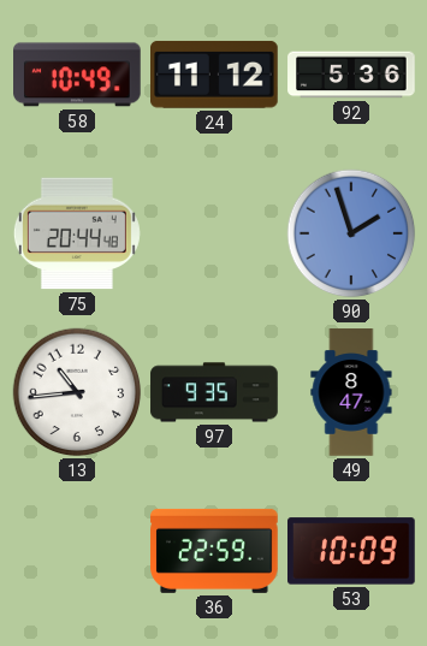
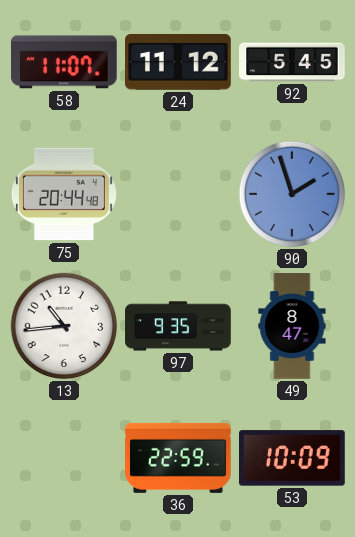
58: 10:49 -> 11:07 (65, 62)
92: 5:36 -> 5:45 (292, 62)
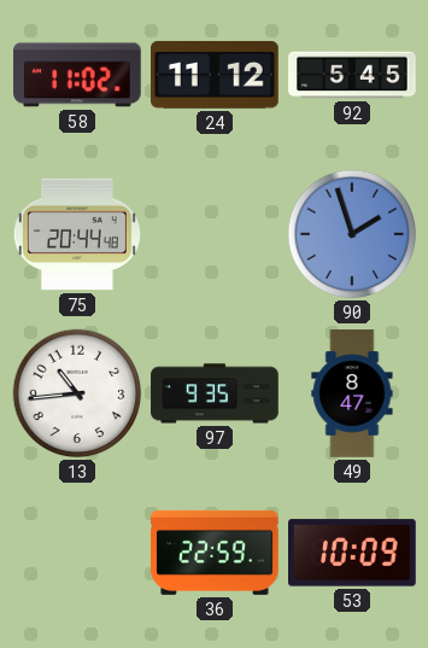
58: 11:07 -> 11:02 (78, 75)
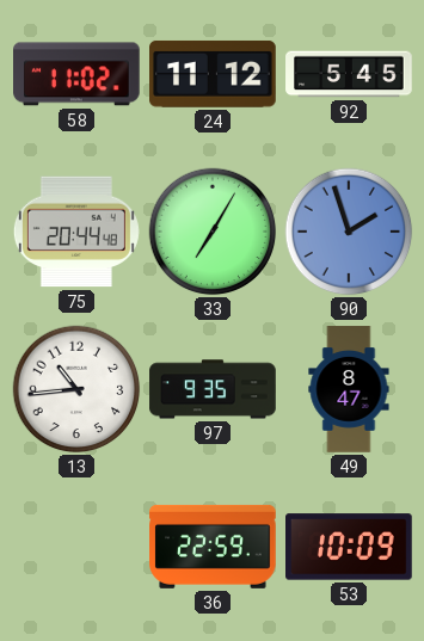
33: none -> 7:05 (213, 232)
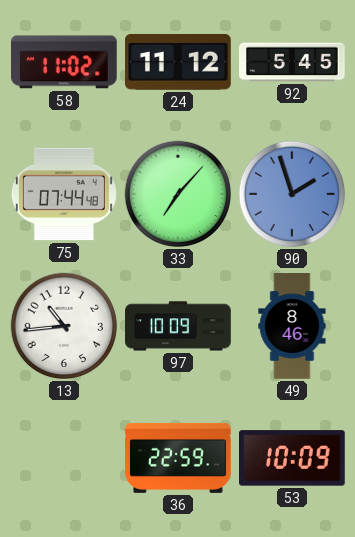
75: 20:44 -> 07:44 (64, 194)
33: 7:05 -> 7:07 (178, 194)
97: 9:35 -> 10:09 (178, 326)
49: 8:47 -> 8:46 (292, 326)
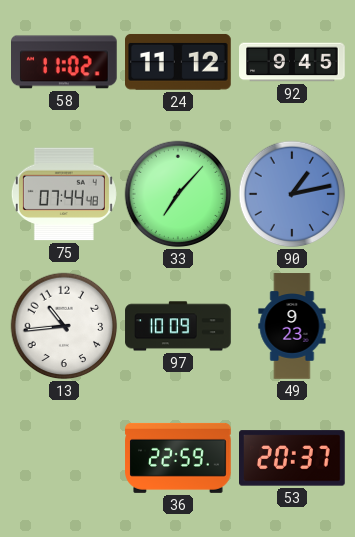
92: 5:45 -> 9:45 (292, 62)
90: 1:57 -> 1:13 (292, 194)
49: 8:46 -> 9:23 (292, 326)
53: 10:09 -> 20:37 (292, 458)
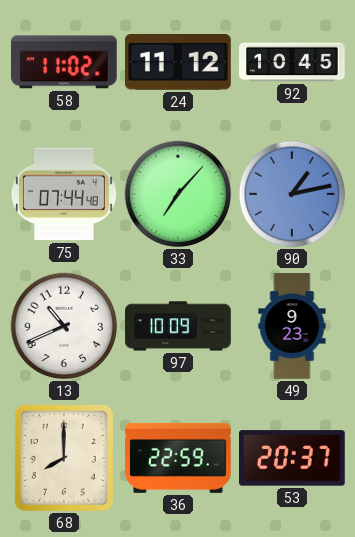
92: 9:45 -> 10:45 (292, 62)
13: 10:44 -> 10:41 (64, 326)
68: none -> 8:00 (64, 458)
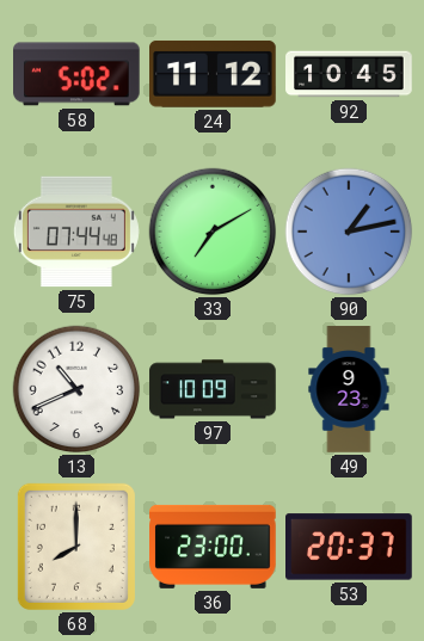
58: 11:02 -> 5:02 (78, 74)
33: 7:07 -> 7:10 (213, 232)
36: 22:59 -> 23:00 (213, 547)
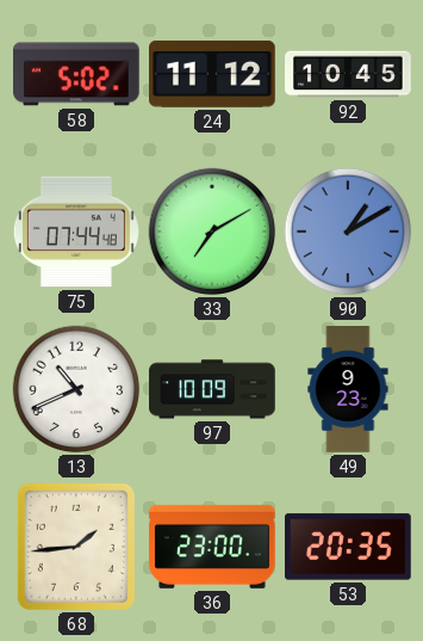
90: 1:13 -> 1:10 (348, 232)
68: 8:00 -> 1:44 (76, 547)
53: 20:37 -> 20:35 (348, 547)
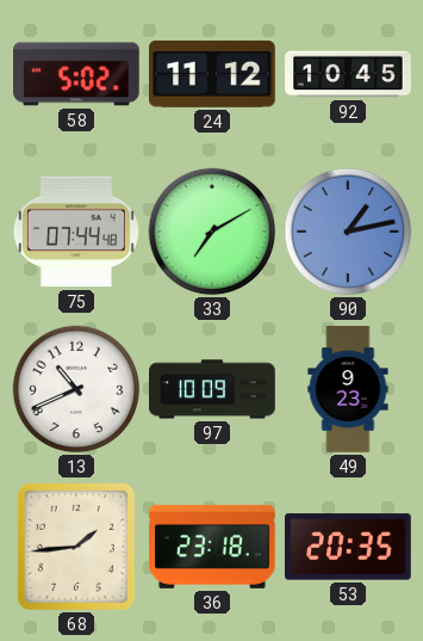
90: 1:10 -> 1:13 (348, 232)
36: 23:00 -> 23:18 (212, 547)
